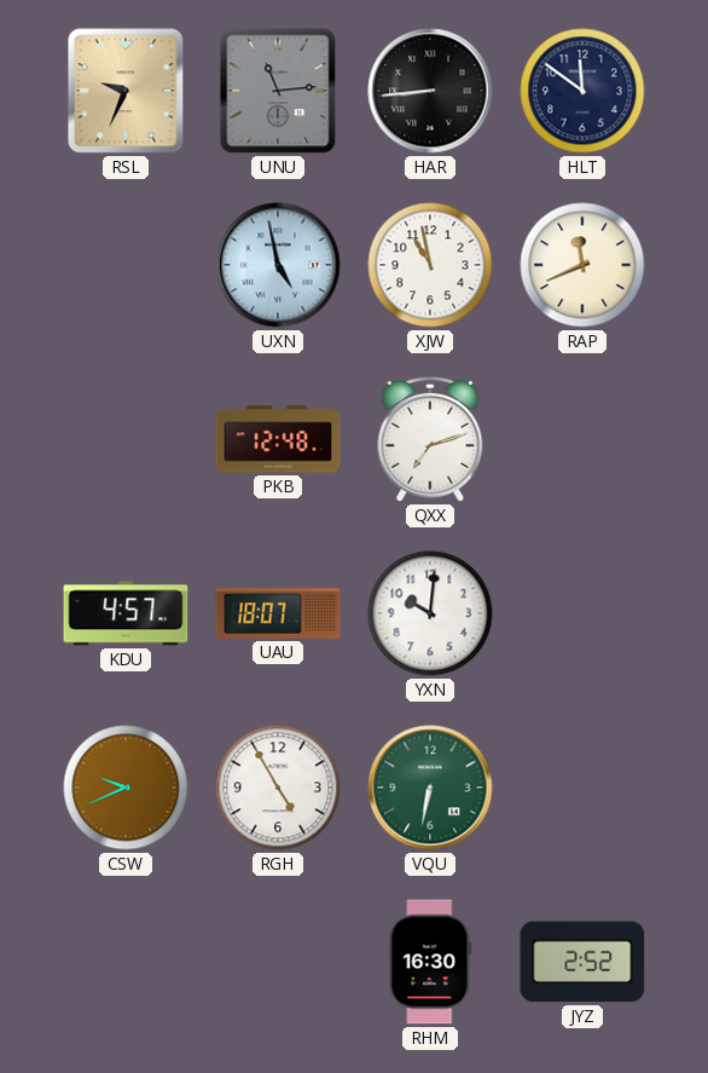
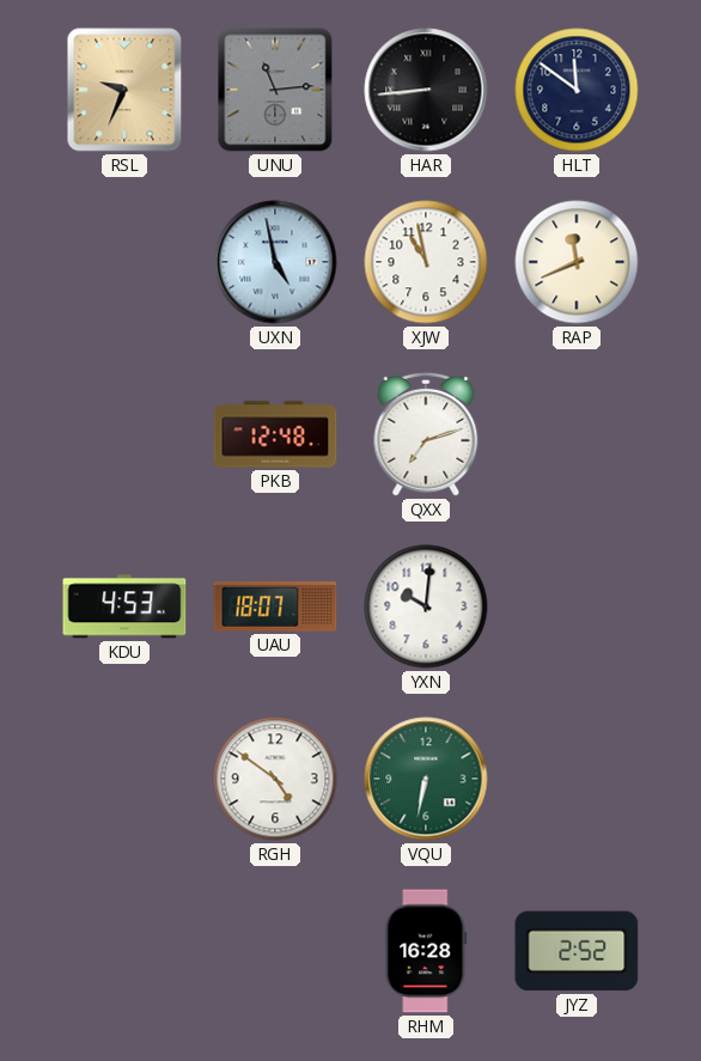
KDU: 4:57 -> 4:53 (124, 606)
CSW: 9:41 -> none (126, 788)
RGH: 4:55 -> 4:51 (275, 779)
RHM: 16:30 -> 16:28 (426, 951)
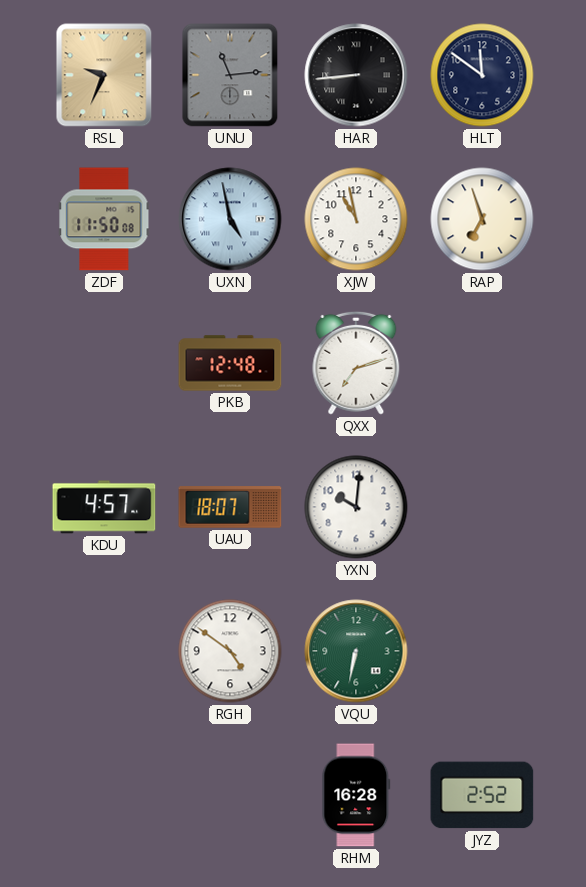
ZDF: none -> 11:50 (104, 219)
RAP: 11:41 -> 6:57 (482, 219)
KDU: 4:53 -> 4:57 (104, 507)
